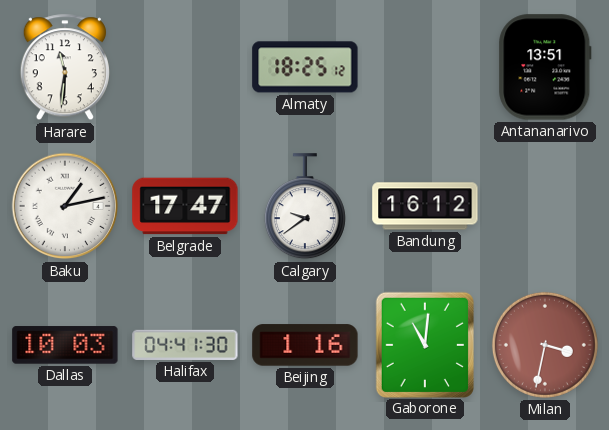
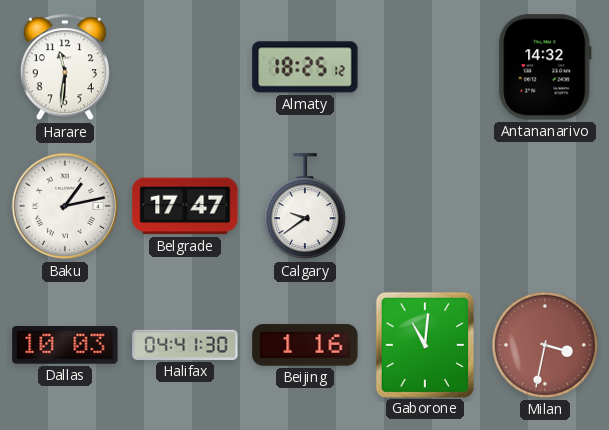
Antananarivo: 13:51 -> 14:32 (545, 67)
Bandung: 16:12 -> none (425, 206)
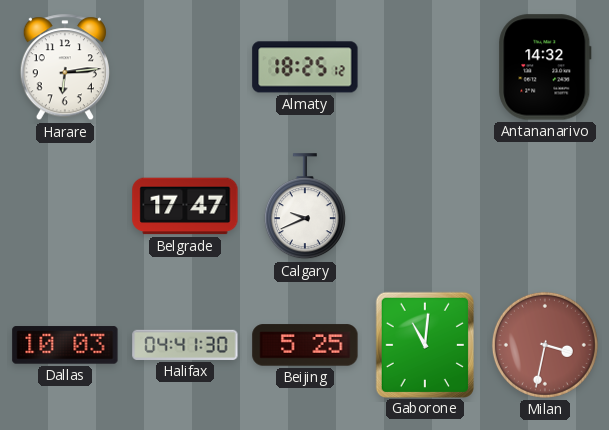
Harare: 11:31 -> 6:14 (65, 68)
Baku: 1:13 -> none (65, 206)
Calgary: 9:39 -> 9:41 (305, 207)
Beijing: 1:16 -> 5:25 (305, 345)
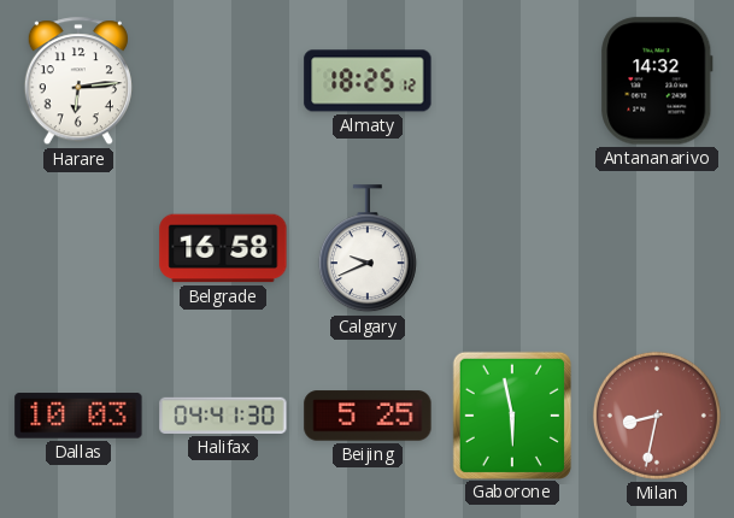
Belgrade: 17:47 -> 16:58 (223, 248)
Gaborone: 11:01 -> 5:58 (512, 414)
Milan: 3:32 -> 8:32 (657, 416)
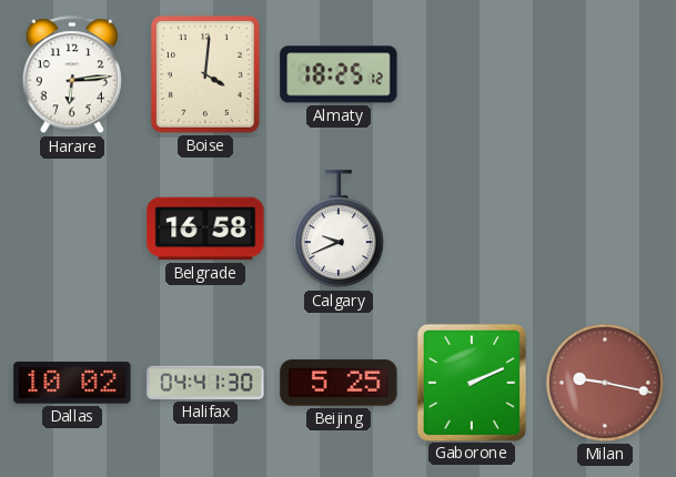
Boise: none -> 4:01 (205, 74)
Antananarivo: 14:32 -> none (657, 81)
Dallas: 10:03 -> 10:02 (72, 383)
Gaborone: 5:58 -> 2:11 (472, 382)
Milan: 8:32 -> 9:17 (605, 383)
